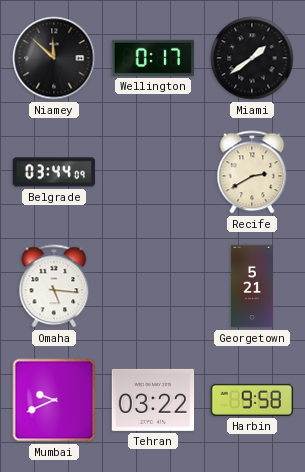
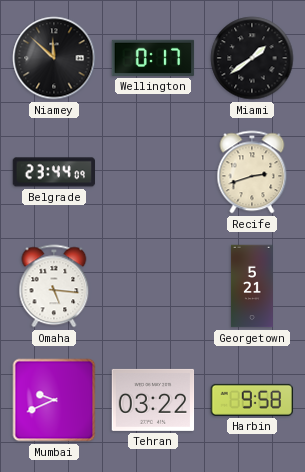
Belgrade: 03:44 -> 23:44 (53, 172)
Recife: 2:40 -> 2:42 (252, 172)
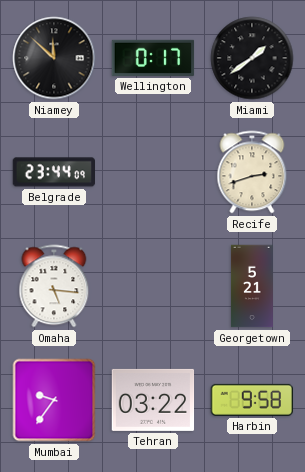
Mumbai: 9:41 -> 9:36 (54, 400)
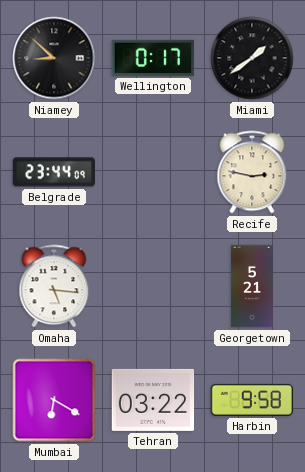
Niamey: 11:52 -> 8:52 (54, 58)
Recife: 2:42 -> 2:47 (252, 172)
Mumbai: 9:36 -> 6:20 (54, 400)
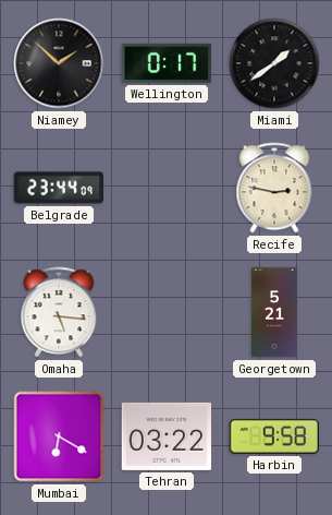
Niamey: 8:52 -> 1:52 (59, 63)
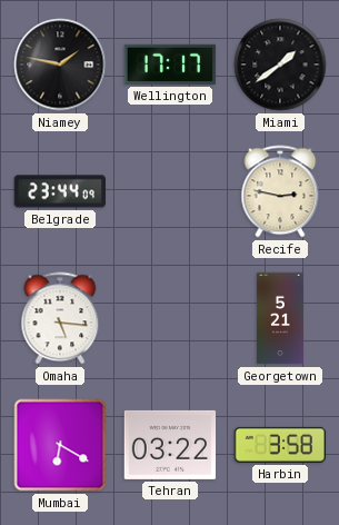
Niamey: 1:52 -> 1:47 (60, 65)
Wellington: 0:17 -> 17:17 (170, 65)
Harbin: 9:58 -> 3:58 (280, 445)
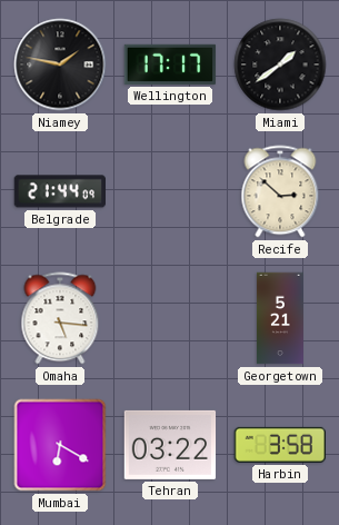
Belgrade: 23:44 -> 21:44 (59, 191)
Recife: 2:47 -> 2:52 (280, 191)
